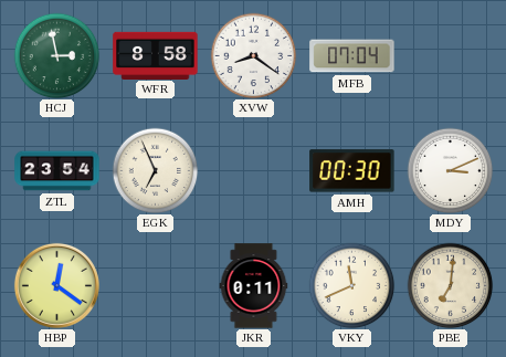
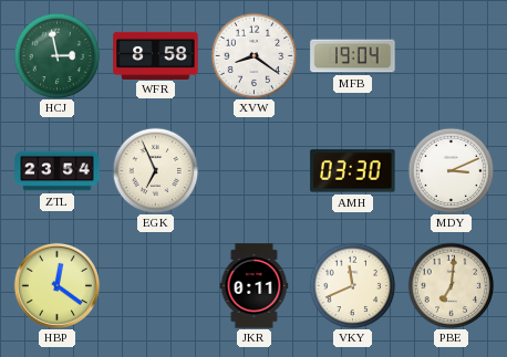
MFB: 07:04 -> 19:04 (353, 56)
AMH: 00:30 -> 03:30 (353, 171)
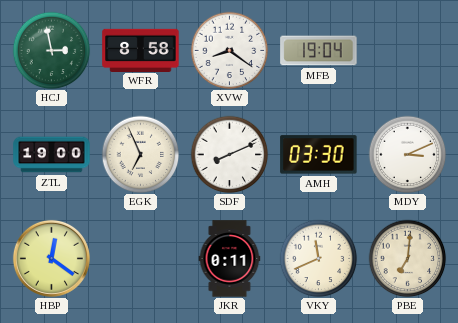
ZTL: 23:54 -> 19:00 (52, 155)
SDF: none -> 8:11 (229, 154)
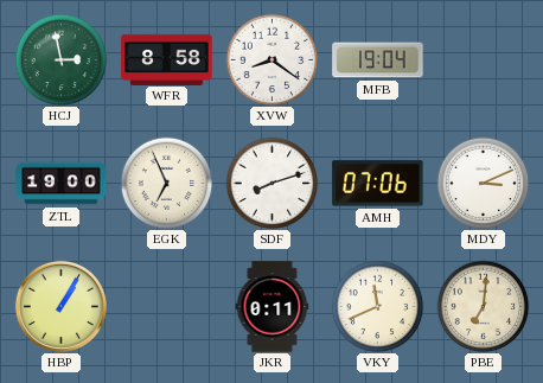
SDF: 8:11 -> 8:12 (271, 183)
AMH: 03:30 -> 07:06 (378, 184)
HBP: 12:21 -> 1:05 (60, 306)
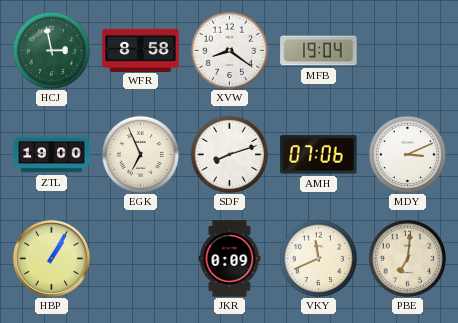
JKR: 0:11 -> 0:09 (230, 259)
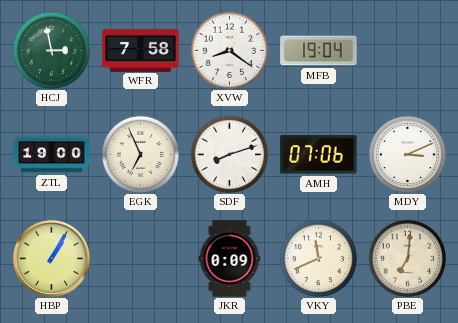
WFR: 8:58 -> 7:58 (141, 50)
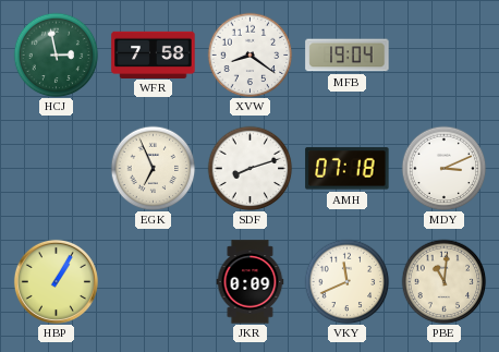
ZTL: 19:00 -> none (52, 155)
AMH: 07:06 -> 07:18 (348, 169)
PBE: 7:01 -> 11:01 (443, 281)
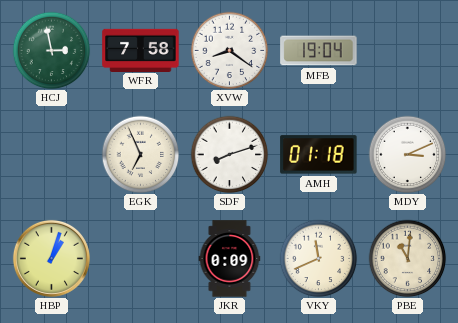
AMH: 07:18 -> 01:18 (319, 155)
HBP: 1:05 -> 1:03 (51, 258)
